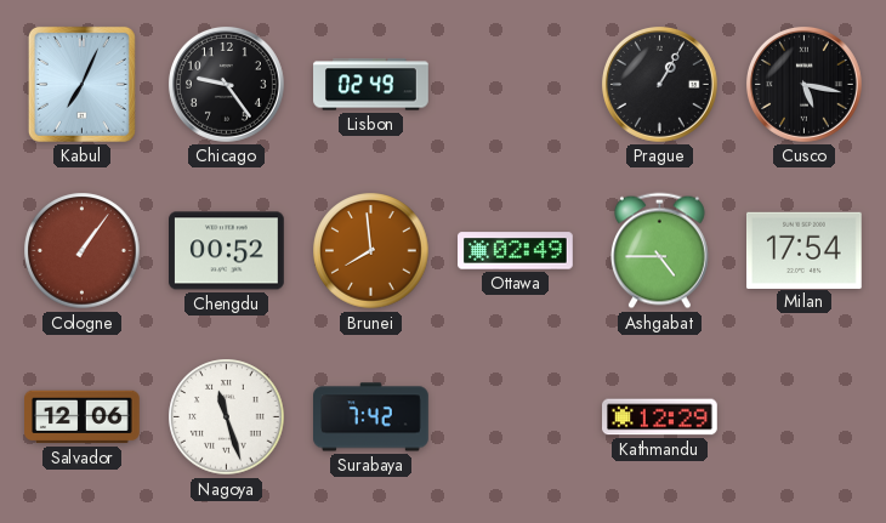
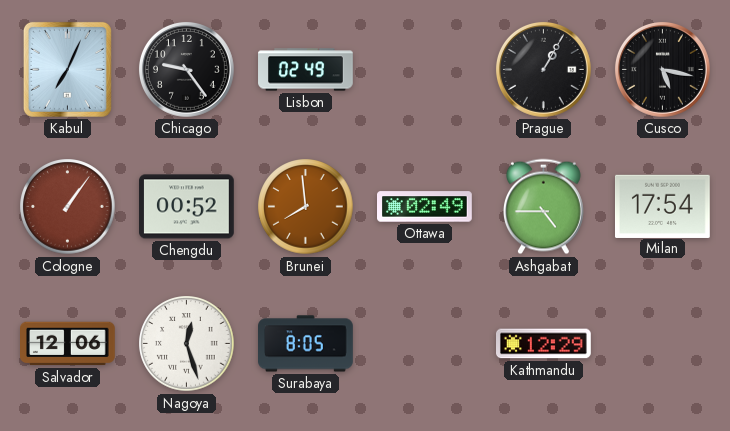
Nagoya: 11:27 -> 12:27 (187, 344)
Surabaya: 7:42 -> 8:05 (306, 344)
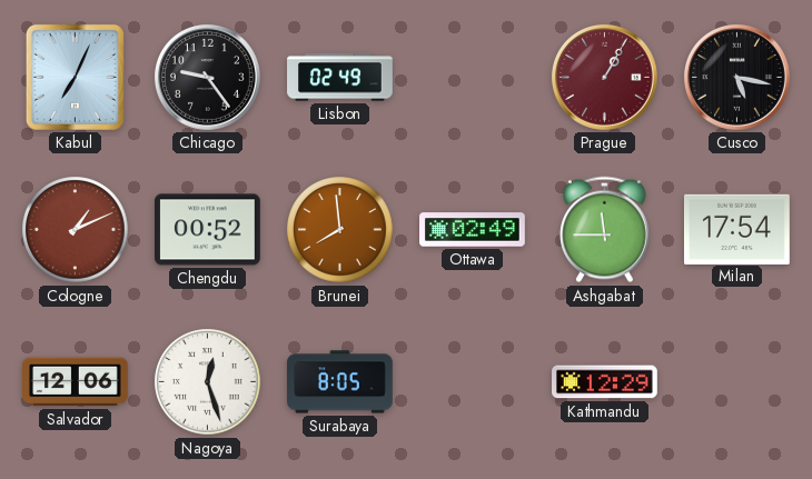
Prague dial: black -> burgundy (604, 77)
Cologne: 1:06 -> 1:11 (76, 230)
Ashgabat: 4:45 -> 11:45 (604, 230)
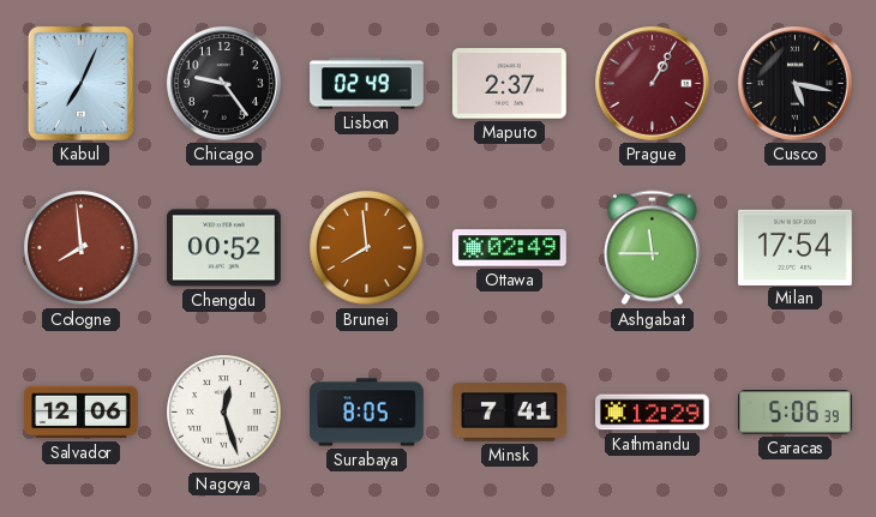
Maputo: none -> 2:37 (510, 84)
Cologne: 1:11 -> 7:59 (82, 248)
Minsk: none -> 7:41 (510, 413)
Caracas: none -> 5:06 (796, 413)
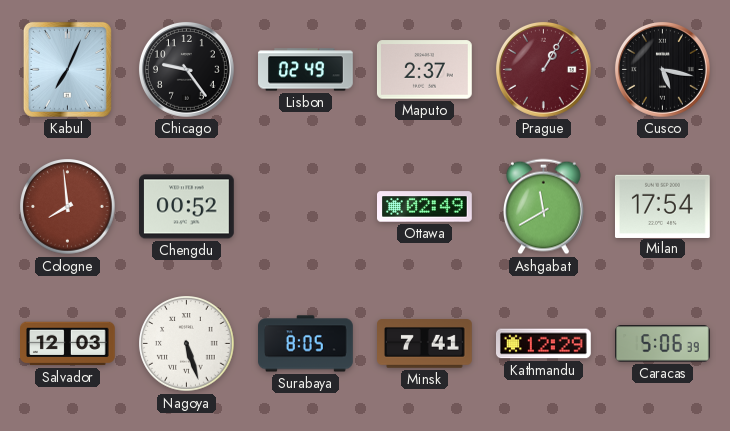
Brunei: 7:59 -> none (367, 248)
Ashgabat: 11:45 -> 11:40 (543, 207)
Salvador: 12:06 -> 12:03 (68, 344)
Nagoya: 12:27 -> 5:27 (187, 344)
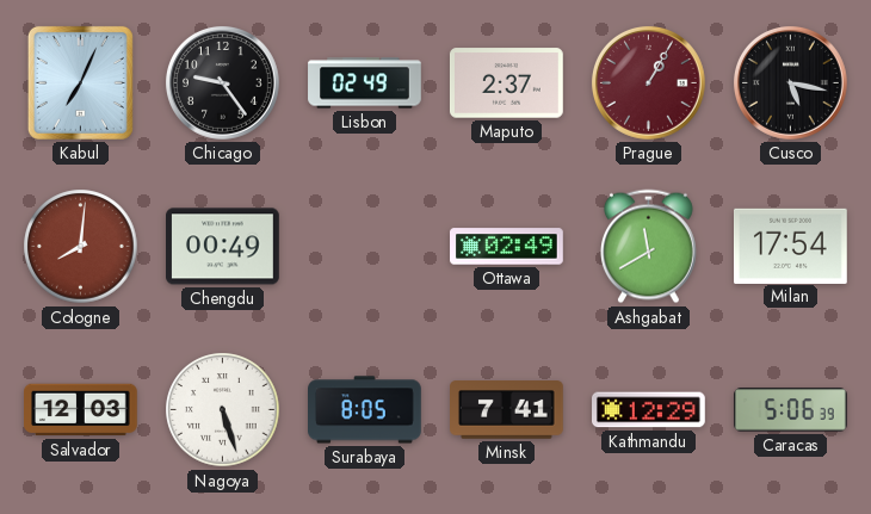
Cologne: 7:59 -> 8:01 (81, 247)
Chengdu: 00:52 -> 00:49 (223, 247)
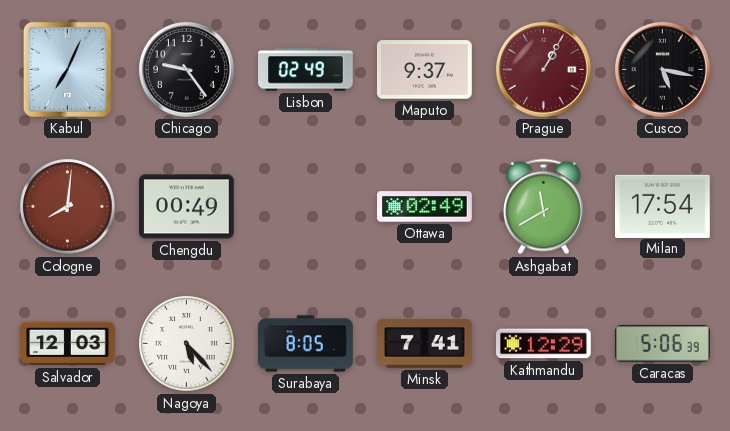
Maputo: 2:37 -> 9:37 (425, 70)
Nagoya: 5:27 -> 5:23 (187, 344)
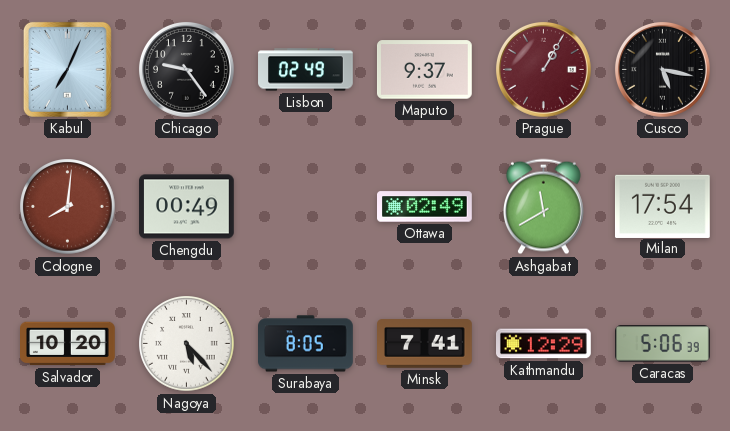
Salvador: 12:03 -> 10:20 (68, 344)
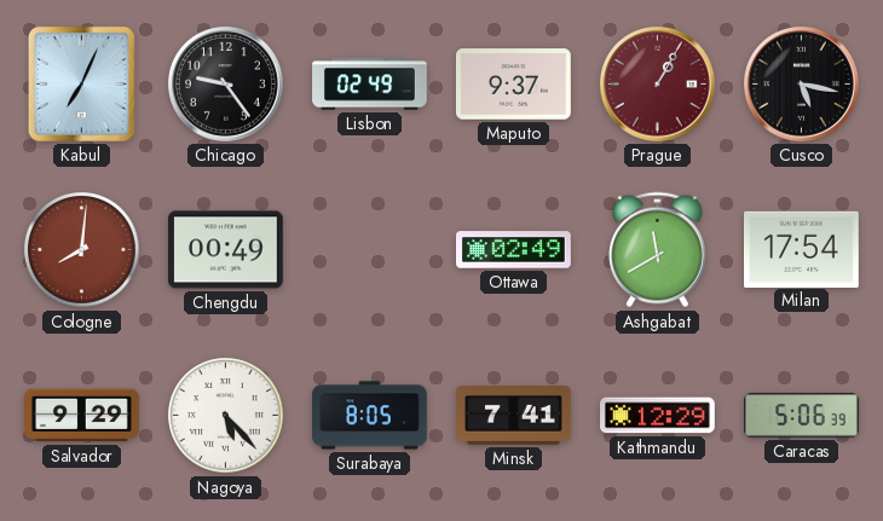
Salvador: 10:20 -> 9:29 (82, 416)
